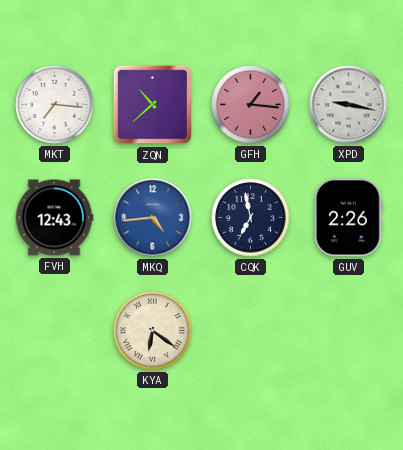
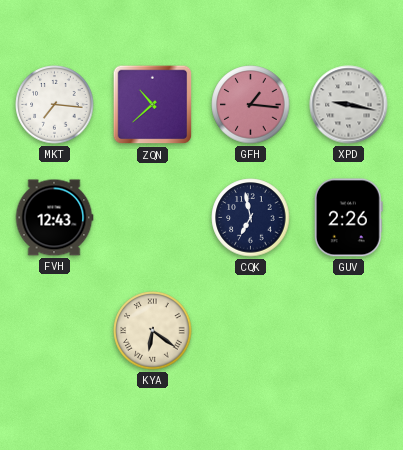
MKQ: 4:44 -> none (153, 218)
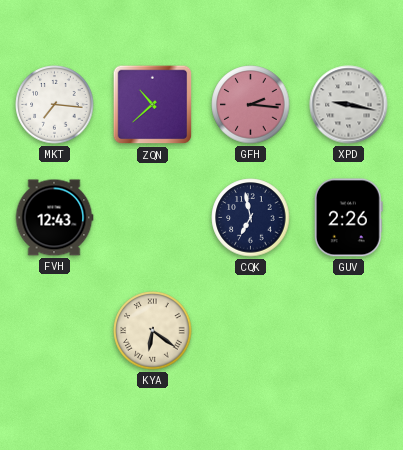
GFH: 1:16 -> 2:16 (251, 105)
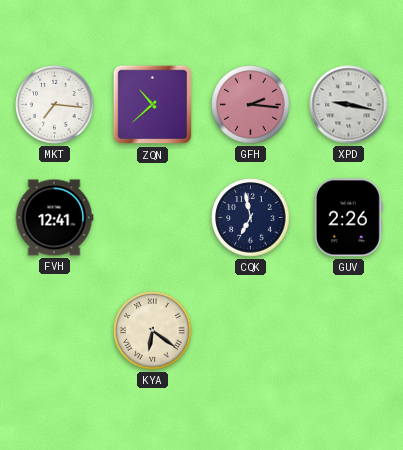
FVH: 12:43 -> 12:41 (54, 218)
